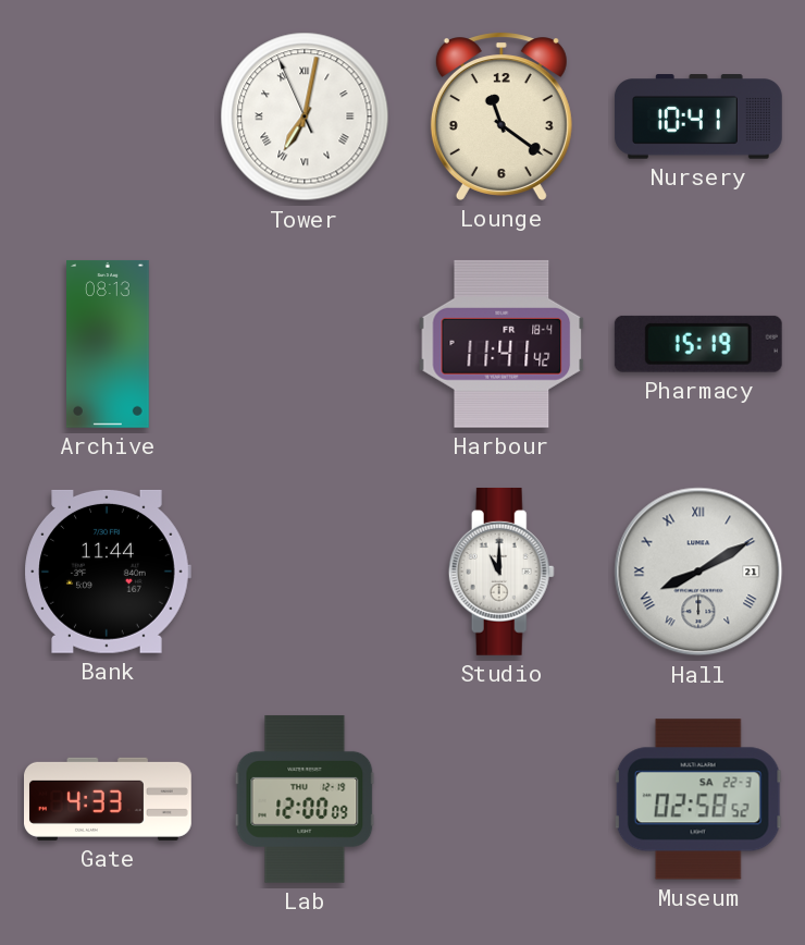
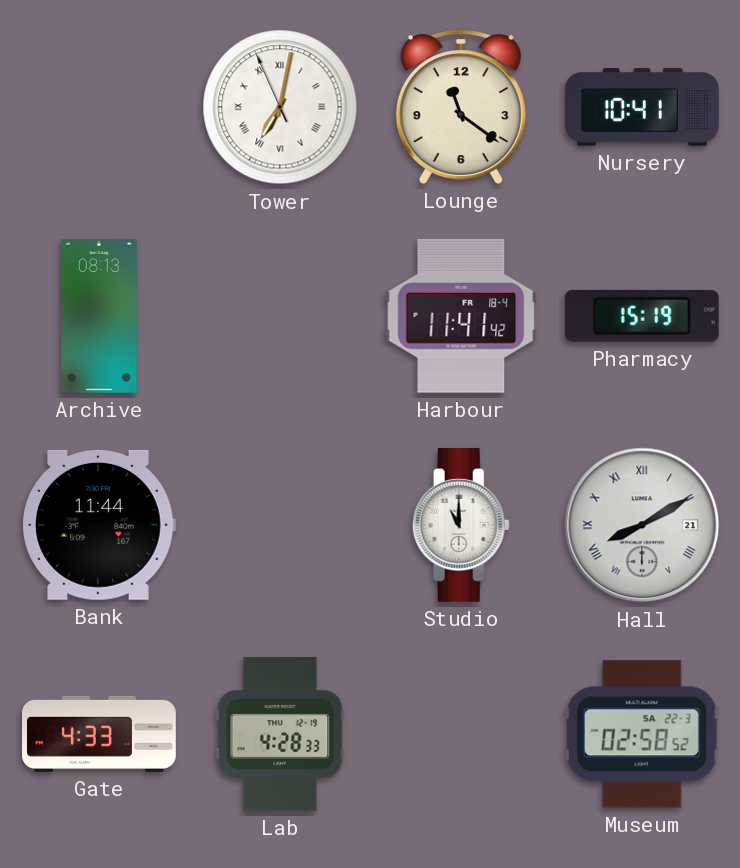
Lab: 12:00 -> 4:28 (280, 734)
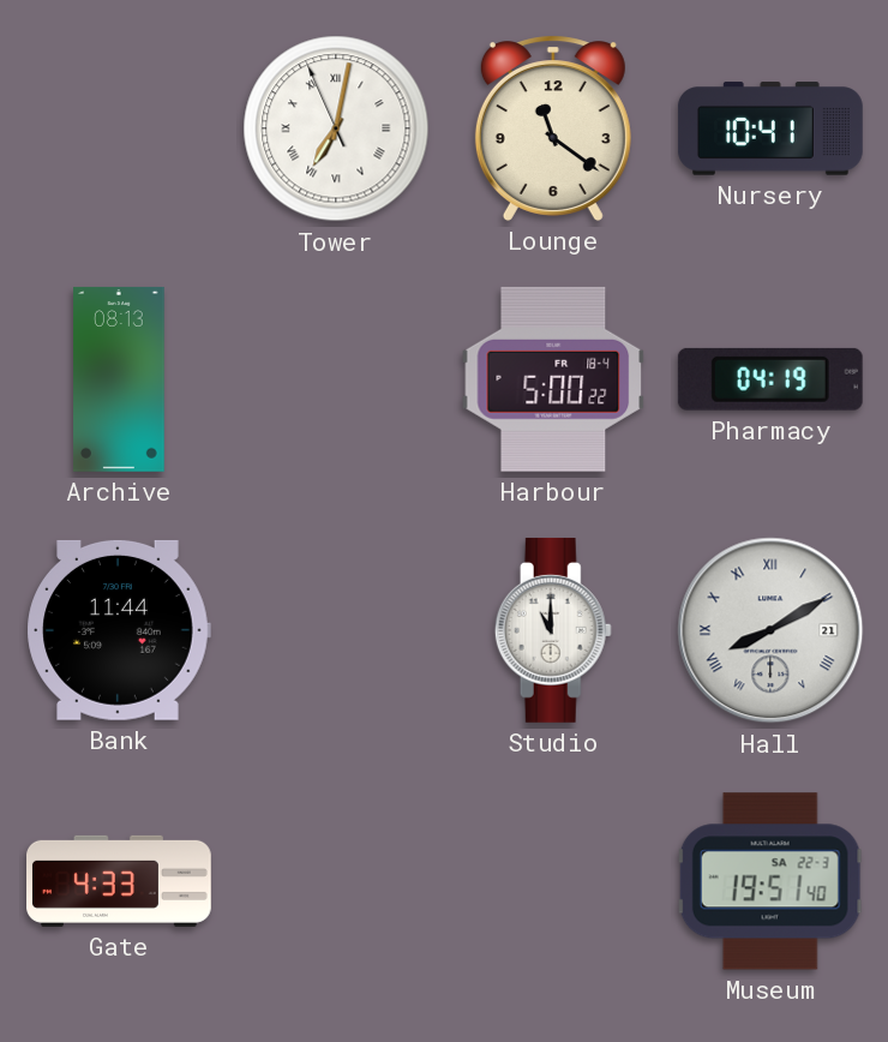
Harbour: 11:41 -> 5:00 (553, 379)
Pharmacy: 15:19 -> 04:19 (770, 379)
Lab: 4:28 -> none (280, 734)
Museum: 02:58 -> 19:51 (770, 881)
